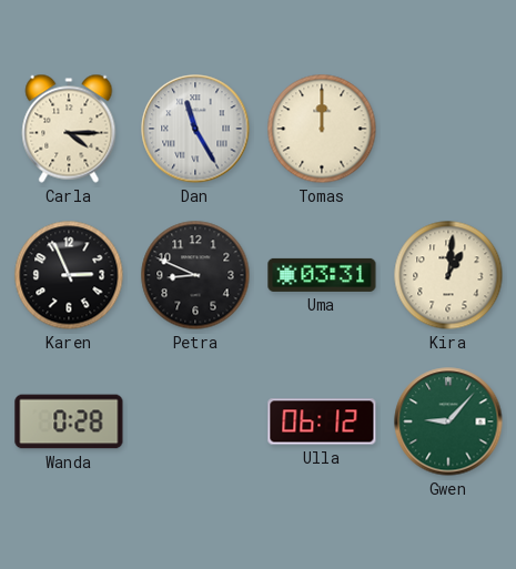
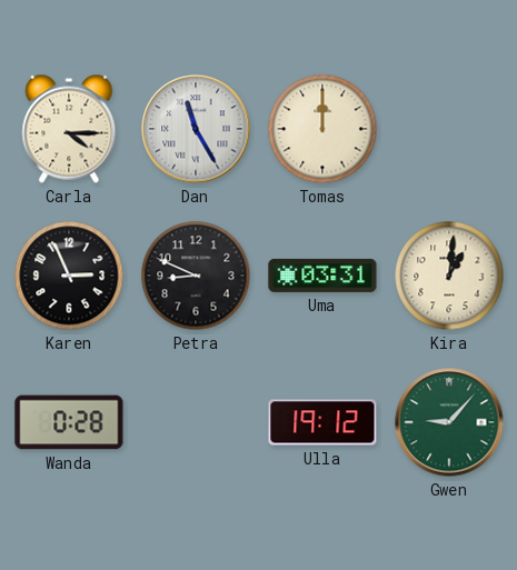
Ulla: 06:12 -> 19:12 (322, 422)
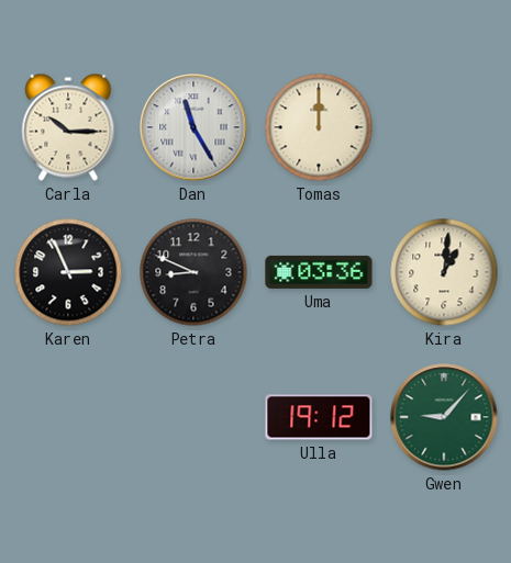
Carla: 4:15 -> 10:15 (68, 127)
Uma: 03:31 -> 03:36 (319, 272)
Wanda: 0:28 -> none (69, 422)
